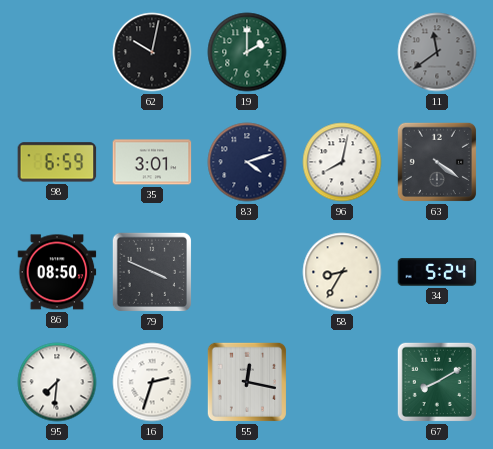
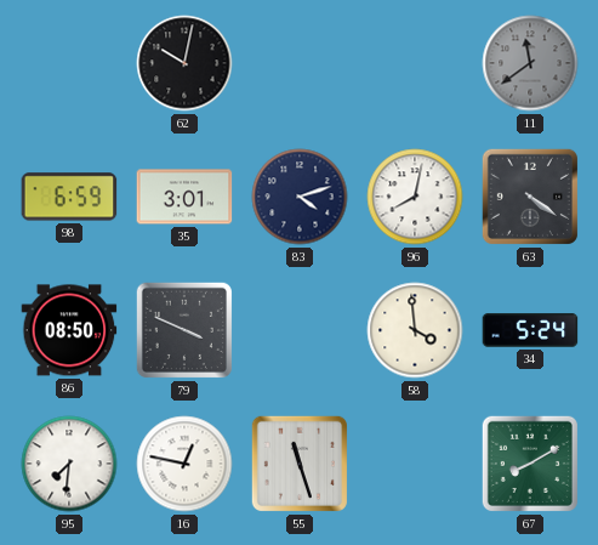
19: 2:00 -> none (247, 52)
58: 8:35 -> 3:59 (415, 330)
16: 2:33 -> 12:47 (184, 464)
55: 12:17 -> 11:27 (300, 464)
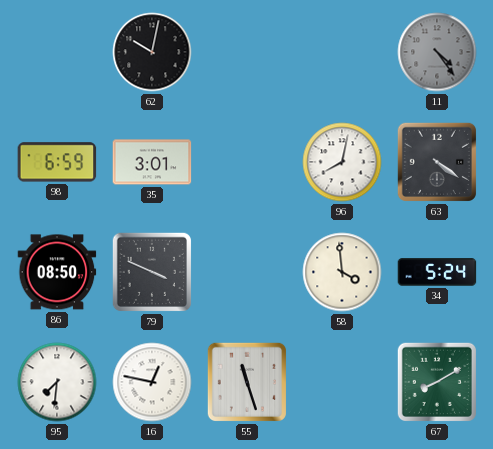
11: 11:39 -> 4:24 (437, 52)
83: 4:12 -> none (300, 197)
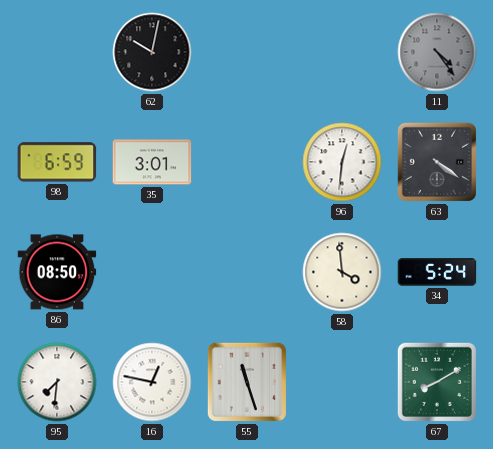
96: 8:02 -> 12:31 (342, 162)
79: 3:49 -> none (152, 272)
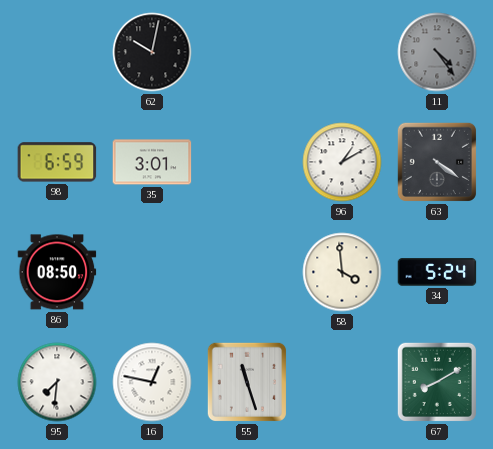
96: 12:31 -> 1:10 (342, 162)
